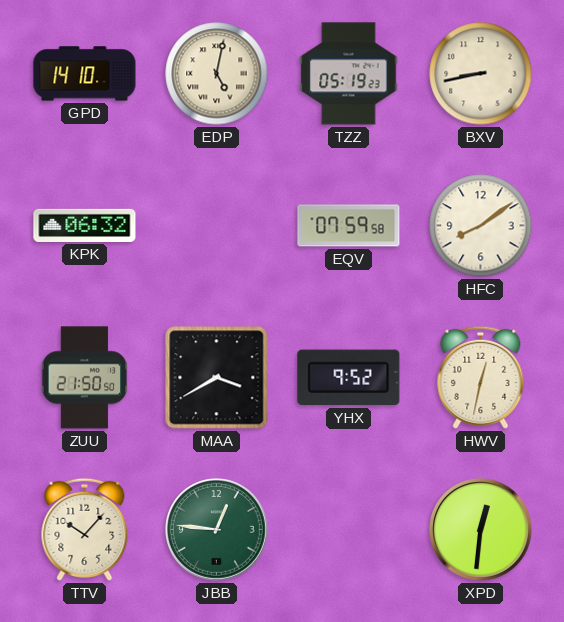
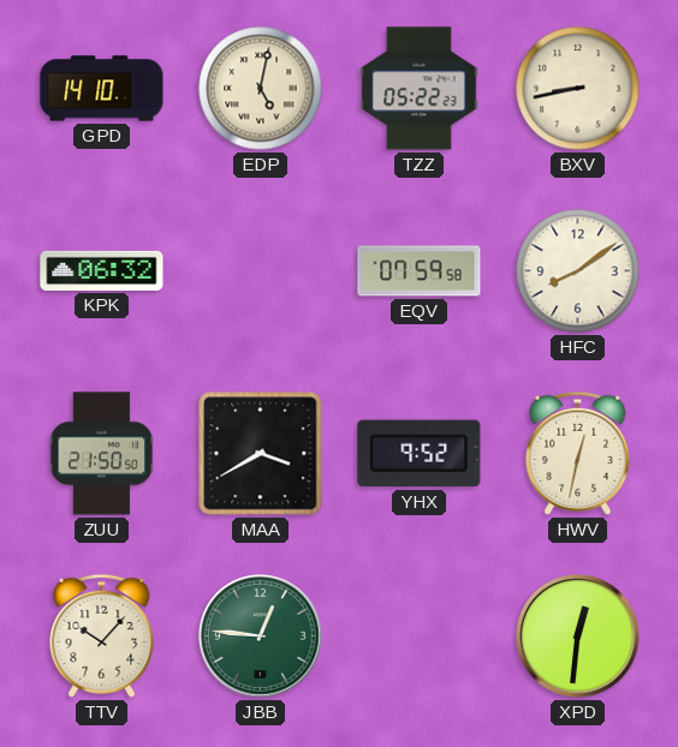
TZZ: 05:19 -> 05:22 (420, 89)
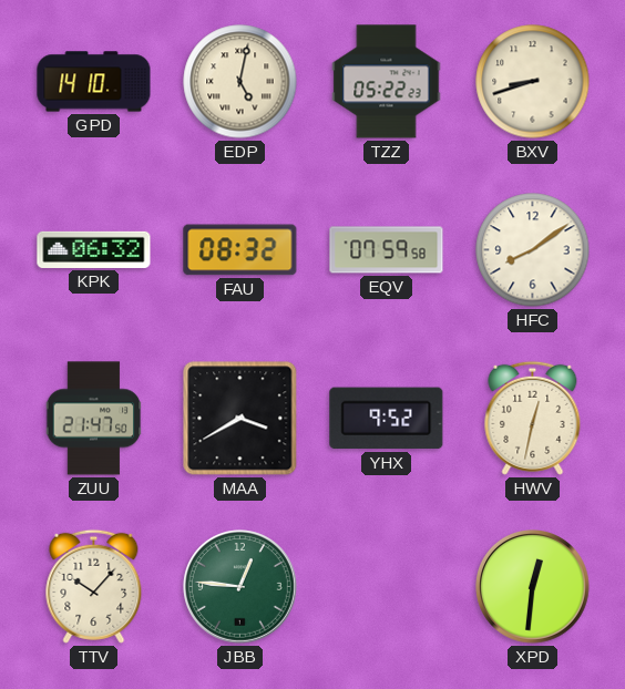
BXV: 8:43 -> 8:42 (533, 82)
FAU: none -> 08:32 (240, 250)
ZUU: 21:50 -> 21:47 (94, 419)
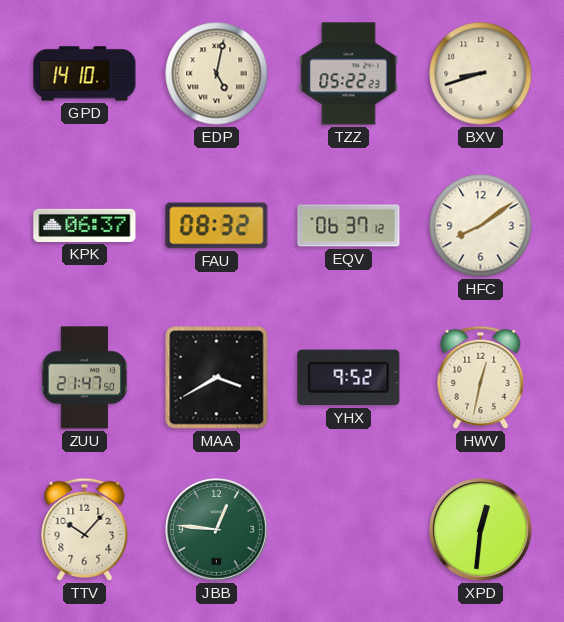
KPK: 06:32 -> 06:37 (85, 225)
EQV: 07:59 -> 06:37 (349, 226)
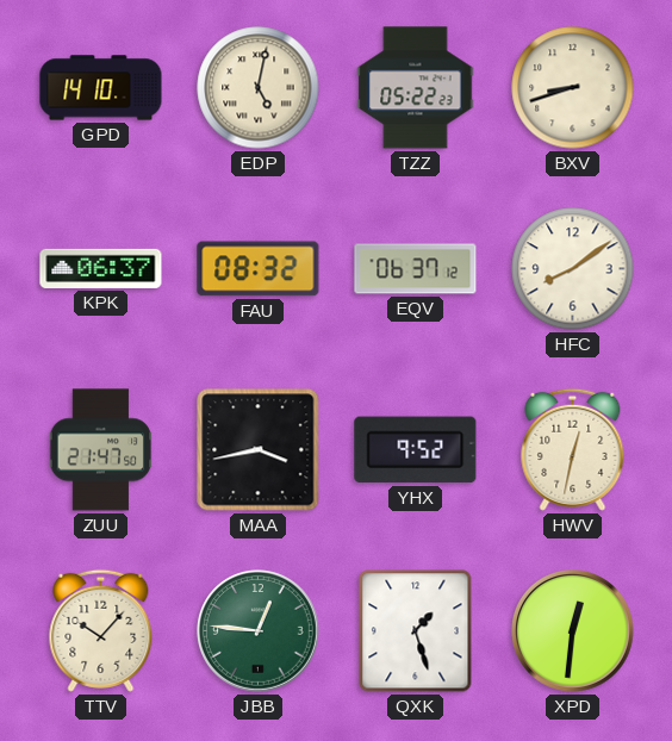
MAA: 3:40 -> 3:43 (259, 450)
QXK: none -> 1:27 (416, 631)
